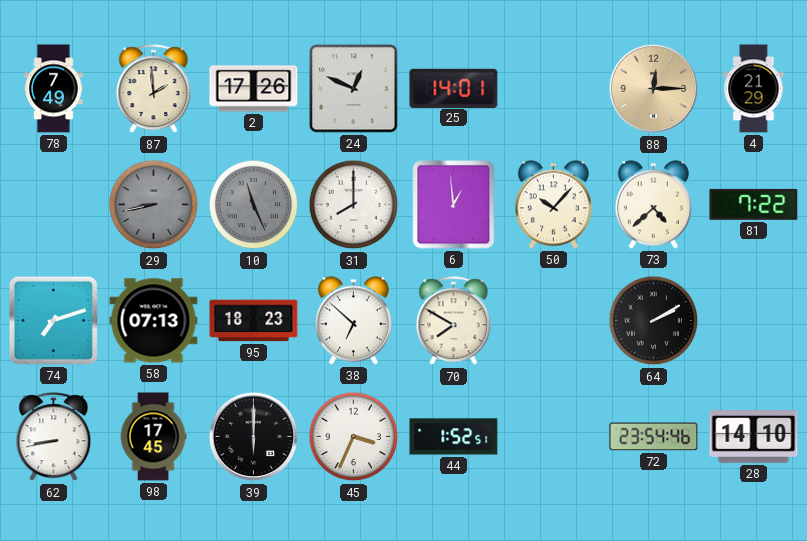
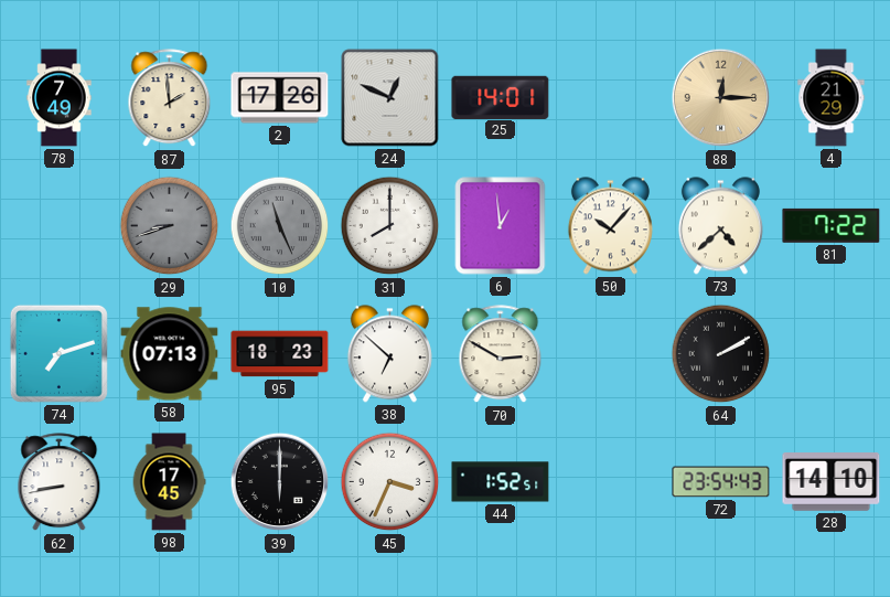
29: 8:43 -> 8:42 (170, 226)
70: 7:50 -> 2:50 (501, 354)
72: 23:54:46 -> 23:54:43 (721, 482)
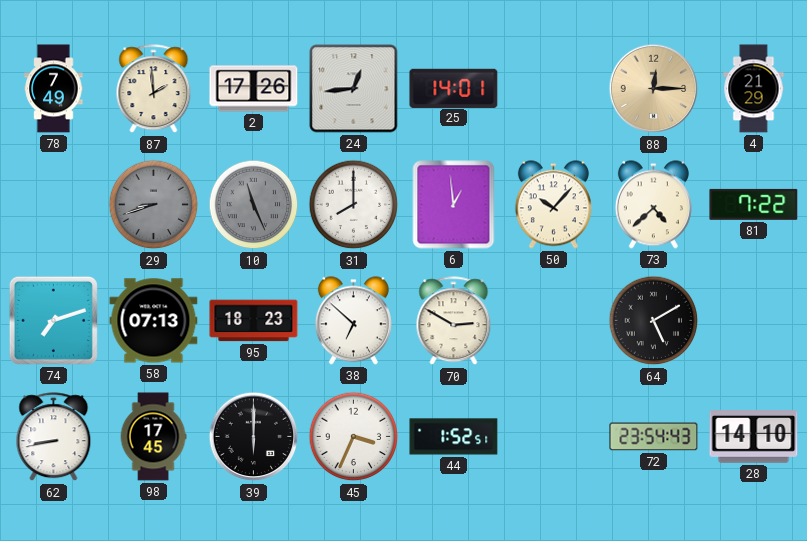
24: 12:49 -> 12:44 (354, 89)
64: 2:10 -> 5:10 (654, 321)
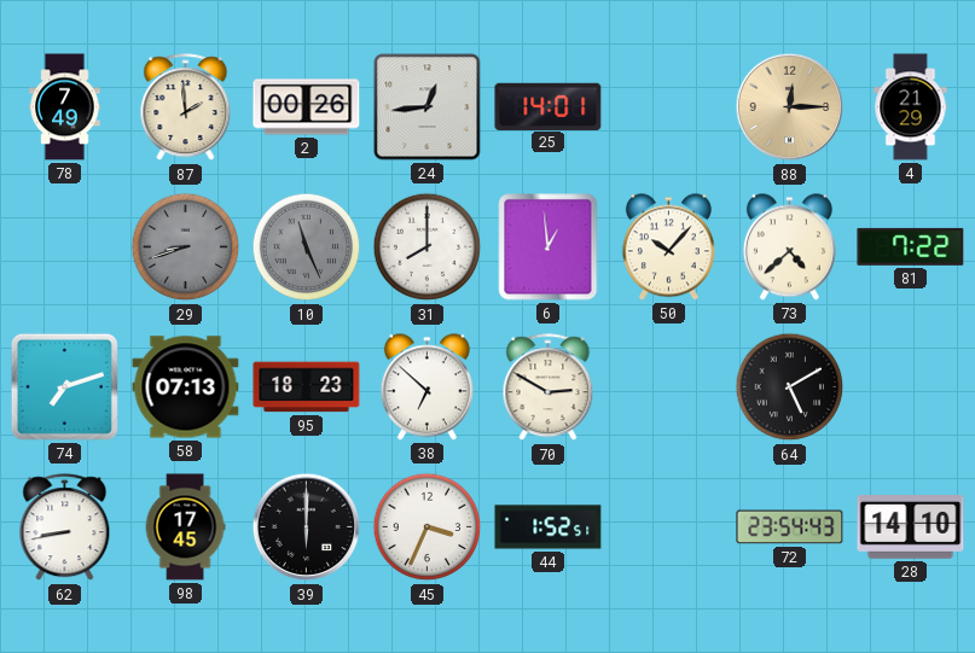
2: 17:26 -> 00:26 (307, 107)
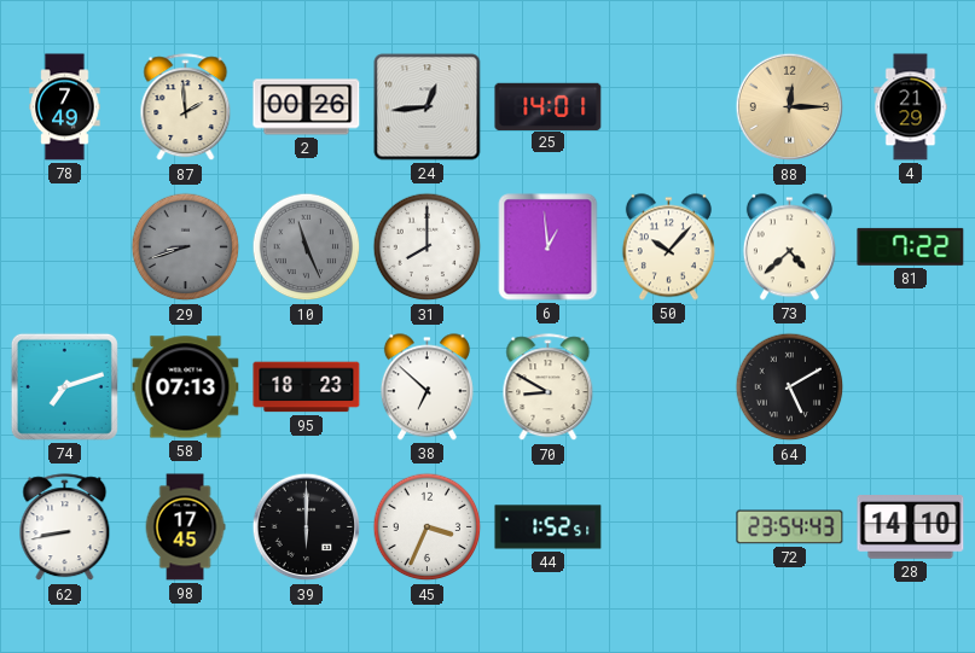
70: 2:50 -> 8:50 (549, 387)
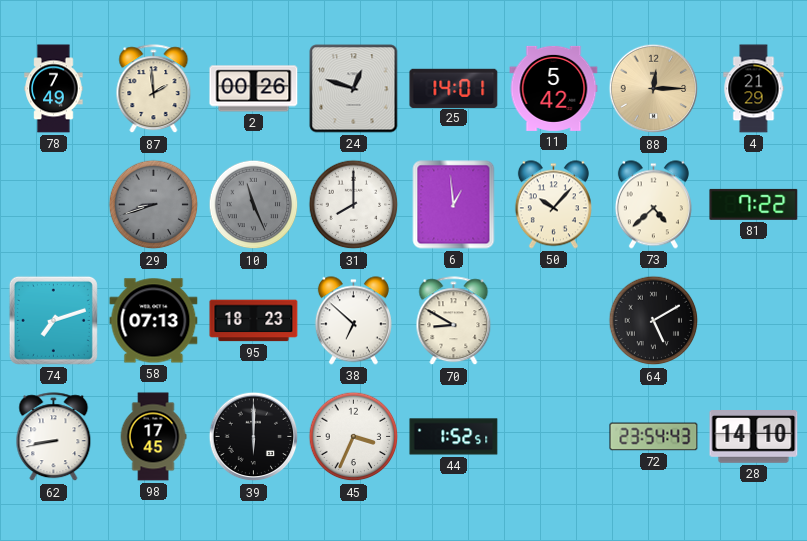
24: 12:44 -> 12:48 (354, 89)
11: none -> 5:42 (554, 88)
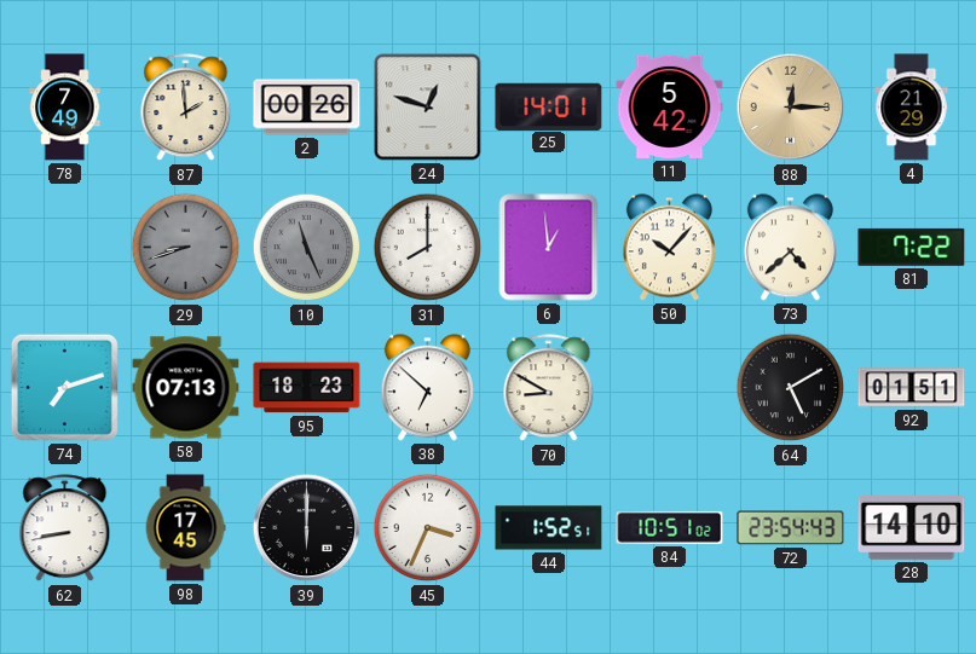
92: none -> 01:51 (912, 388)
84: none -> 10:51 (670, 528)
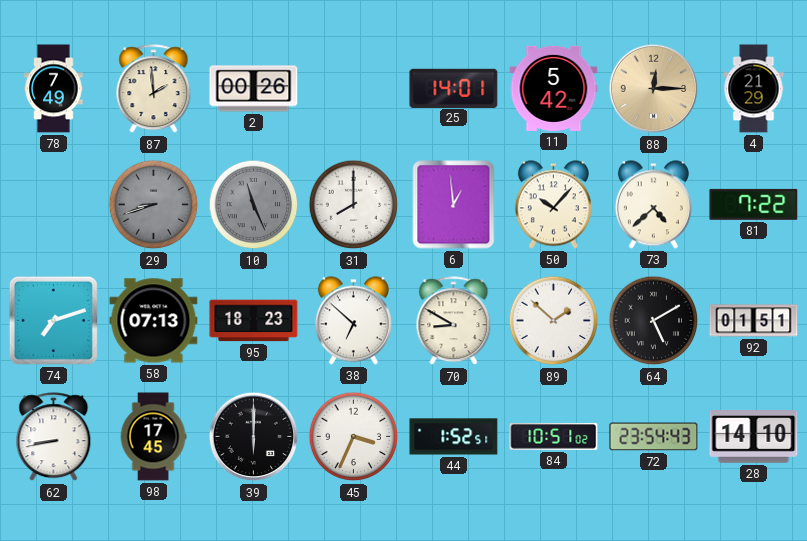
24: 12:48 -> none (428, 108)
89: none -> 1:52 (554, 321)
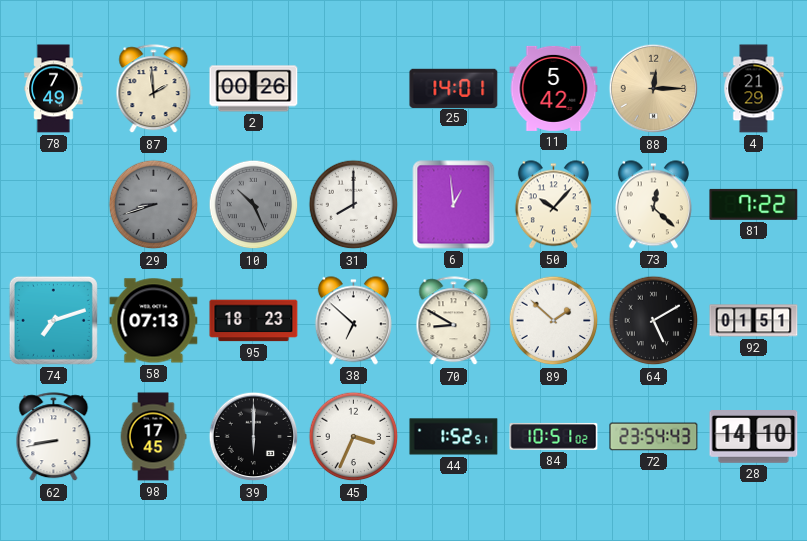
10: 11:26 -> 10:26 (254, 205)
73: 4:38 -> 12:22 (653, 205)
